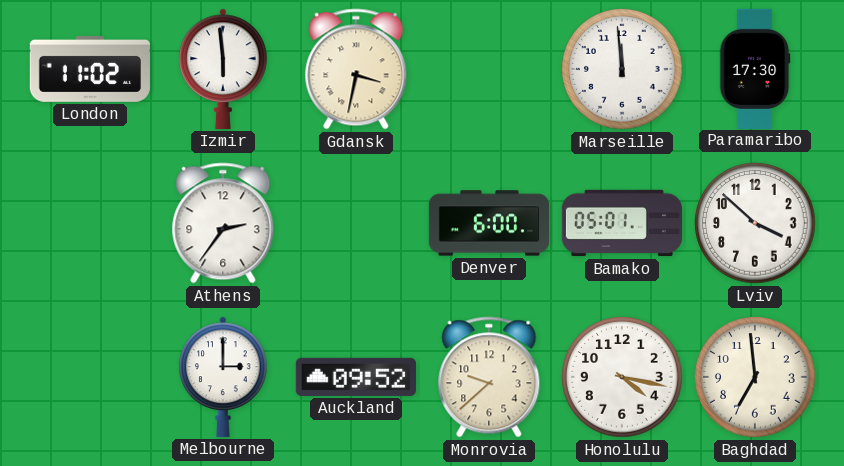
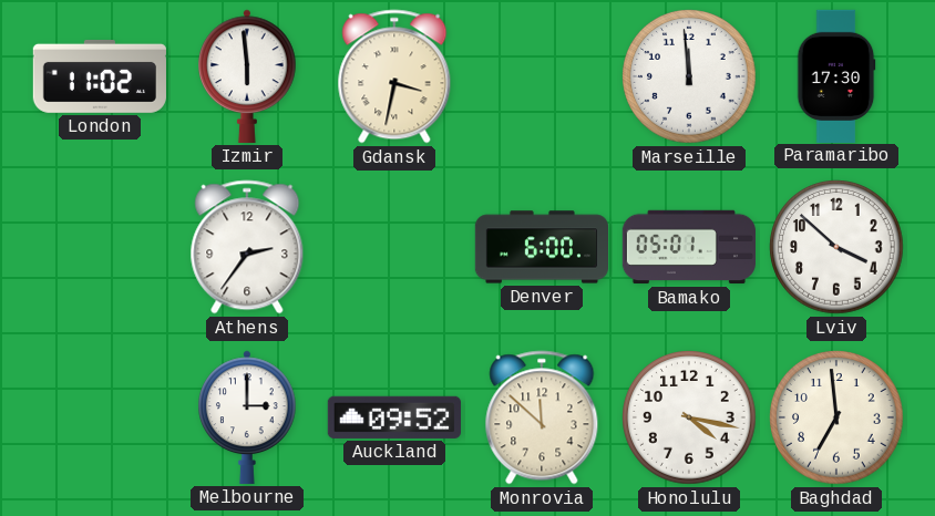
Monrovia: 9:38 -> 11:52 (542, 417)
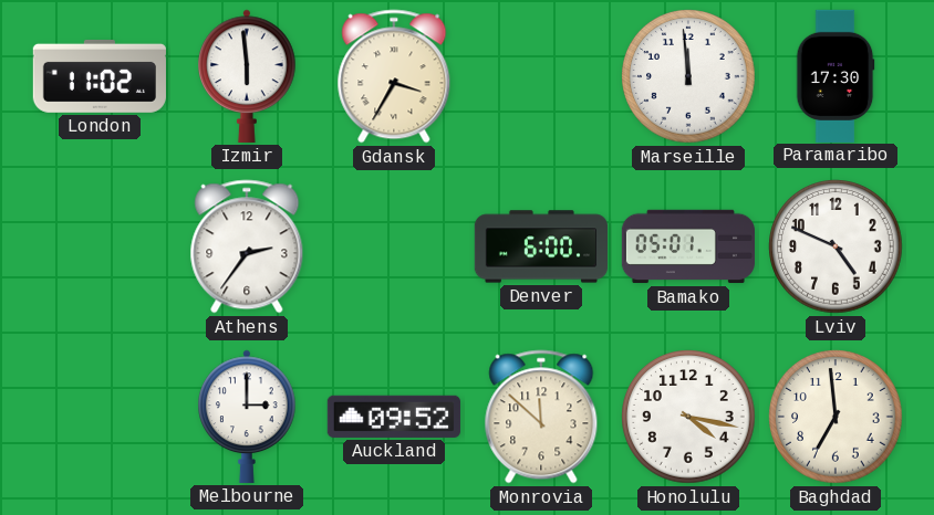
Gdansk: 3:32 -> 3:35 (394, 76)
Lviv: 3:52 -> 4:49 (836, 246)
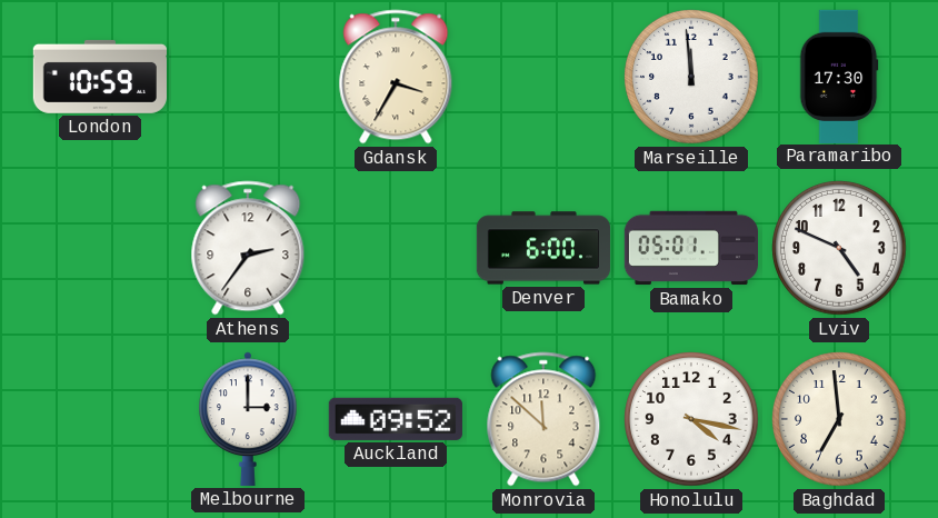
London: 11:02 -> 10:59 (100, 77)
Izmir: 5:59 -> none (247, 76)
